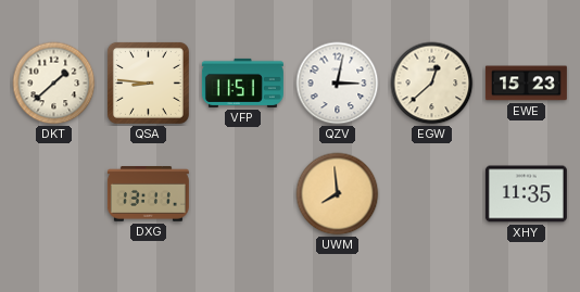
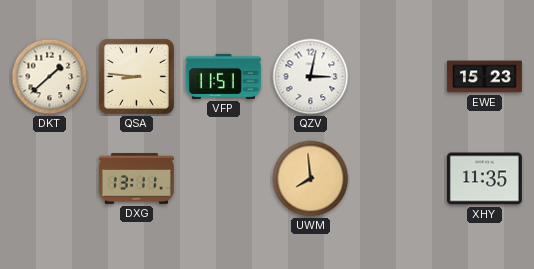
EGW: 12:38 -> none (432, 84)
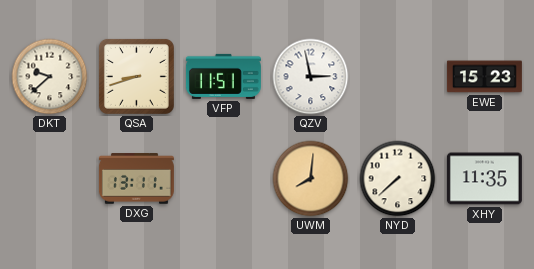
DKT: 1:38 -> 9:38 (50, 77)
QSA: 8:46 -> 8:42 (136, 76)
QZV: 3:02 -> 2:58 (311, 77)
UWM: 7:59 -> 8:01 (311, 179)
NYD: none -> 7:38 (398, 179)
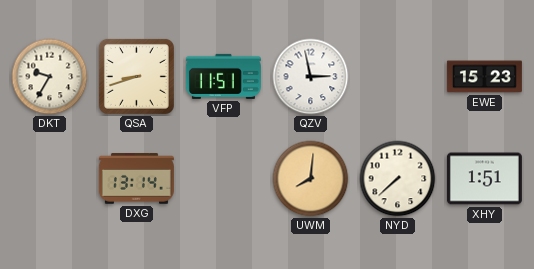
DKT: 9:38 -> 9:35 (50, 77)
DXG: 13:11 -> 13:14 (136, 179)
XHY: 11:35 -> 1:51 (484, 179)
